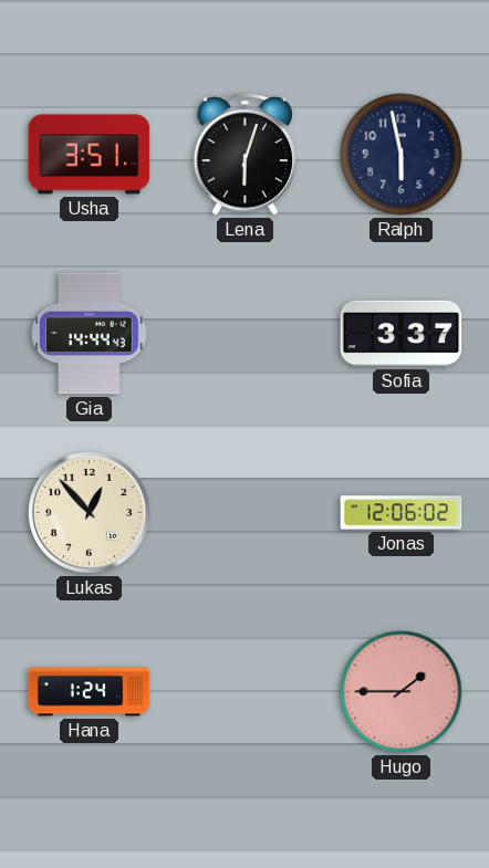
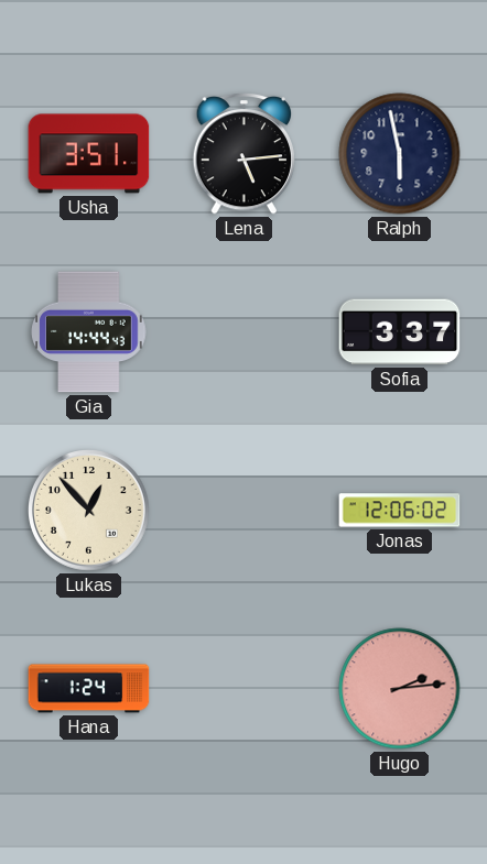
Lena: 6:03 -> 5:14 (245, 153)
Hugo: 1:45 -> 2:14 (400, 689)
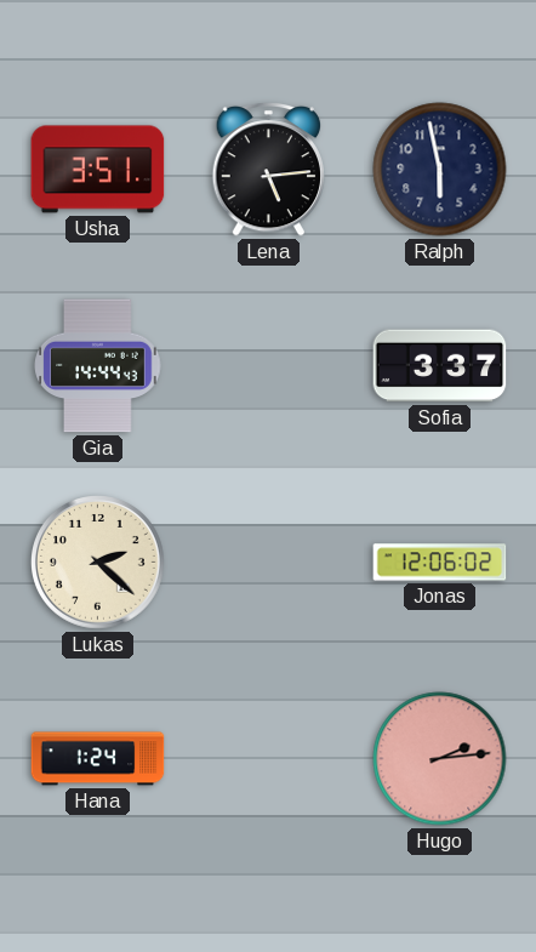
Lukas: 12:53 -> 2:22 (98, 563)
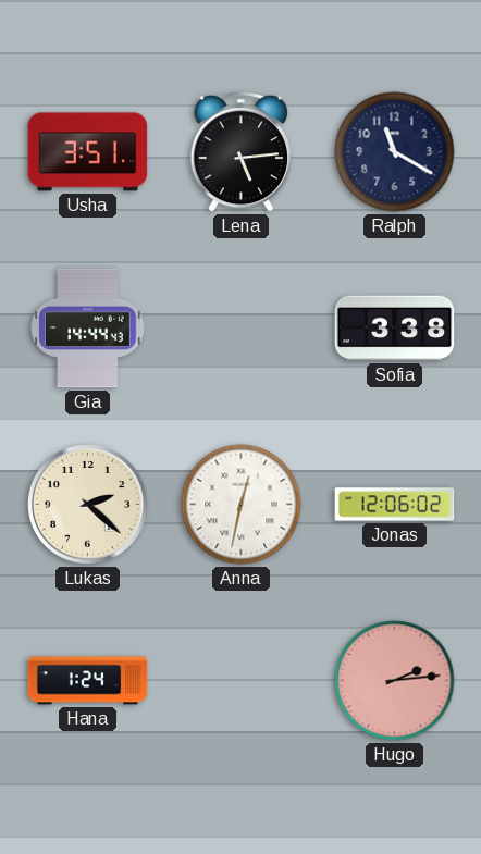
Ralph: 5:58 -> 11:20 (395, 152)
Sofia: 3:37 -> 3:38 (395, 329)
Anna: none -> 12:32 (242, 505)
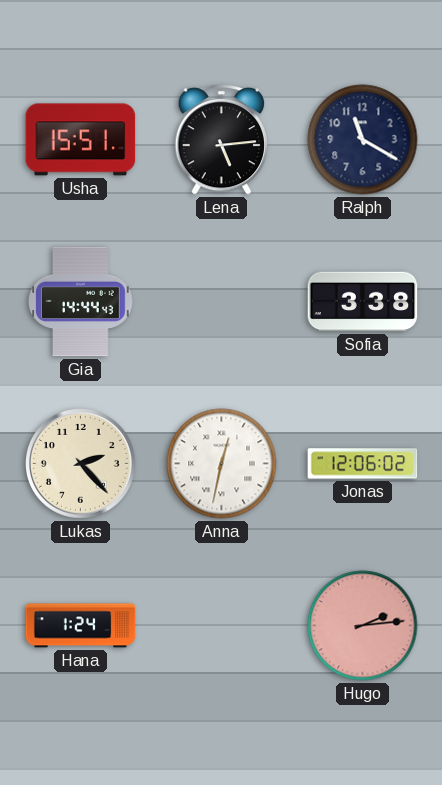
Usha: 3:51 -> 15:51 (81, 140)
Lukas: 2:22 -> 2:23 (81, 464)
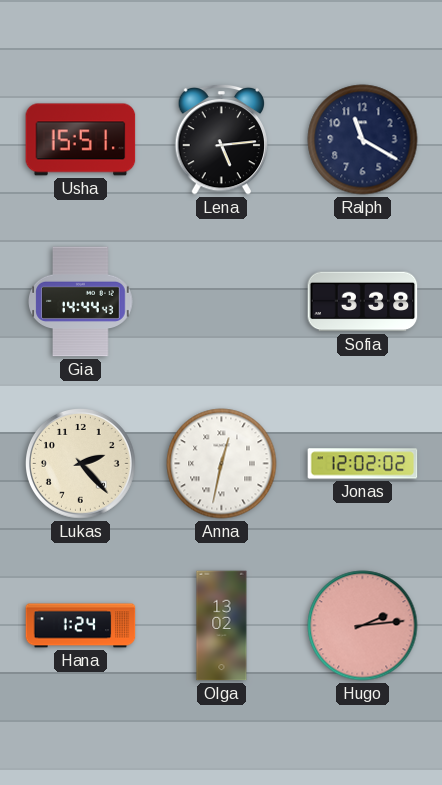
Jonas: 12:06 -> 12:02 (363, 464)
Olga: none -> 13:02 (222, 626)
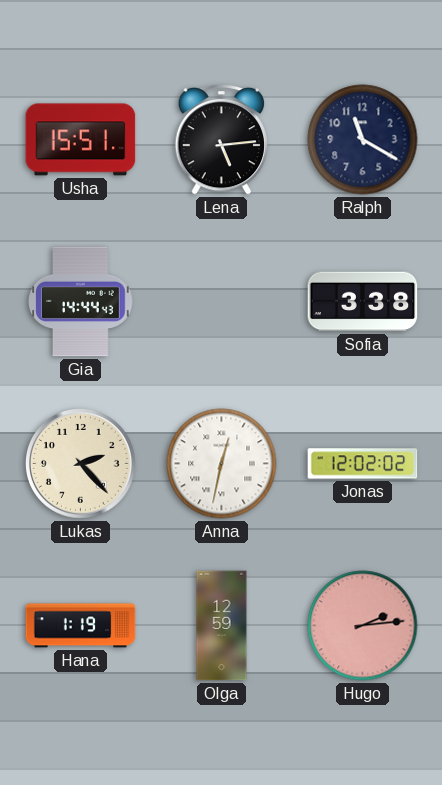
Hana: 1:24 -> 1:19 (81, 626)
Olga: 13:02 -> 12:59 (222, 626)
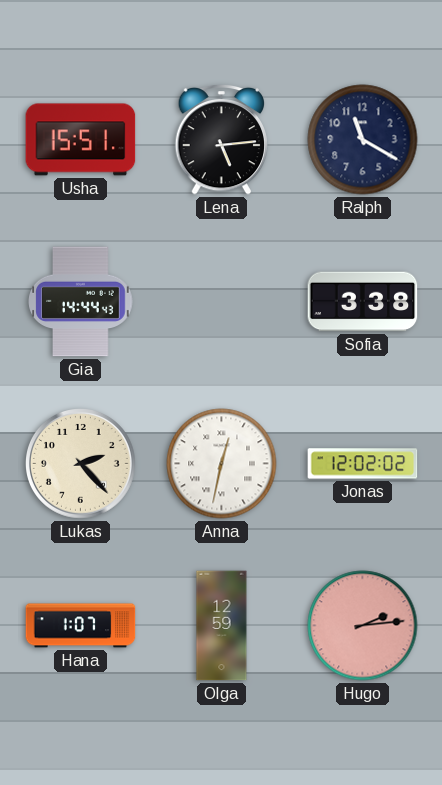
Hana: 1:19 -> 1:07 (81, 626)
